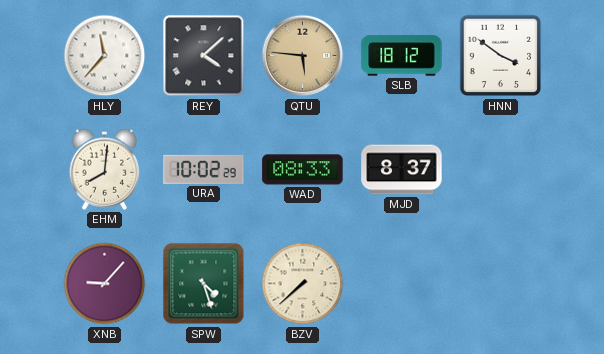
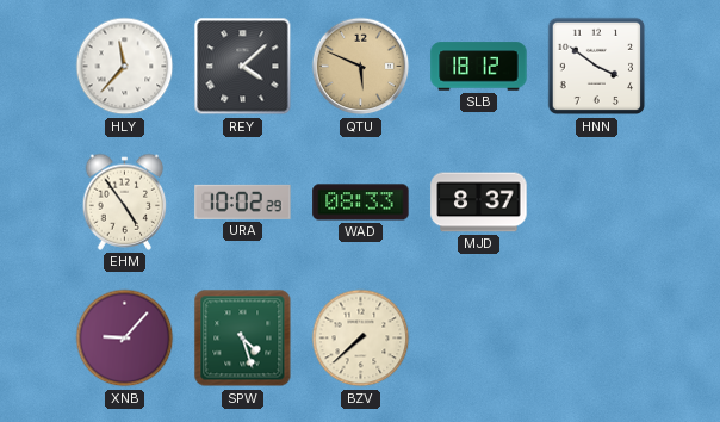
QTU: 5:46 -> 5:49 (361, 67)
EHM: 8:01 -> 4:54 (125, 201)
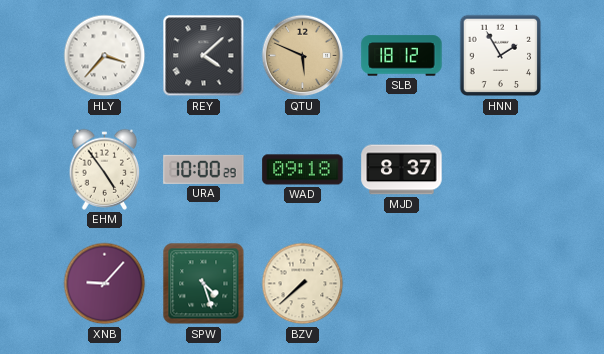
HLY: 11:37 -> 3:37 (105, 56)
HNN: 3:51 -> 1:55 (501, 56)
URA: 10:02 -> 10:00 (204, 169)
WAD: 08:33 -> 09:18 (303, 170)
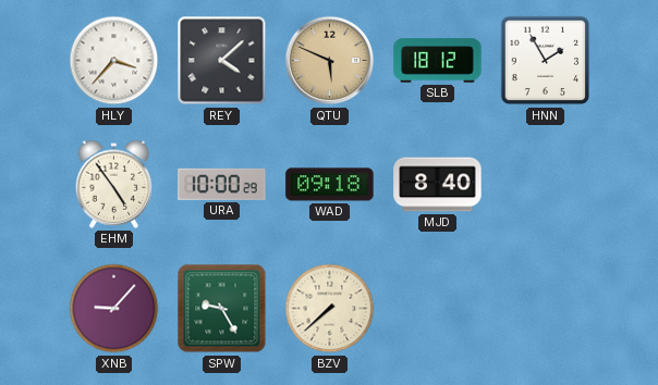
MJD: 8:37 -> 8:40 (438, 185)
SPW: 4:27 -> 9:25 (222, 309)
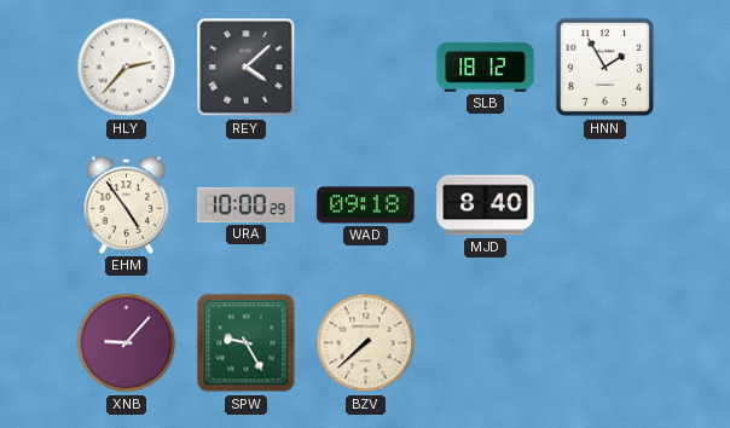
HLY: 3:37 -> 2:37 (127, 68)
QTU: 5:49 -> none (330, 61)
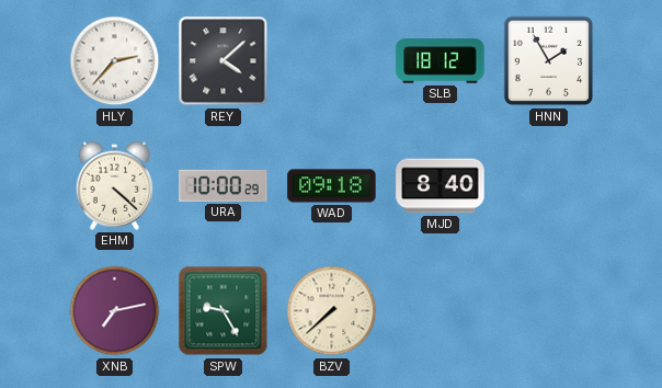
EHM: 4:54 -> 4:22 (115, 185)
XNB: 9:07 -> 7:13 (115, 311)
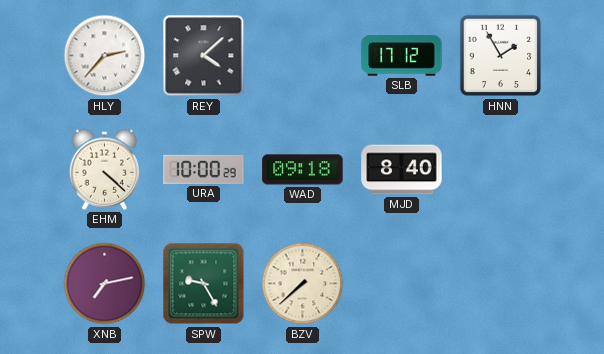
SLB: 18:12 -> 17:12 (402, 56)
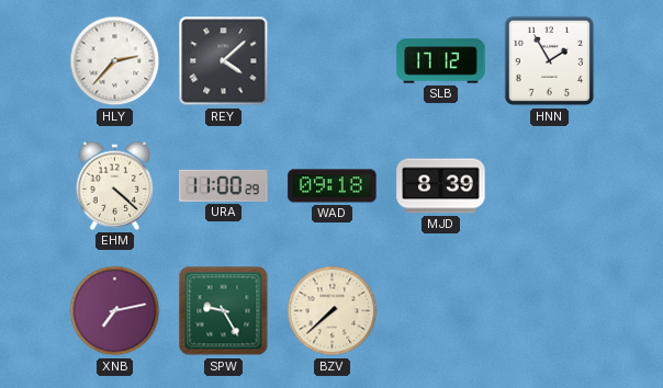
URA: 10:00 -> 11:00 (224, 185)
MJD: 8:40 -> 8:39 (441, 186)
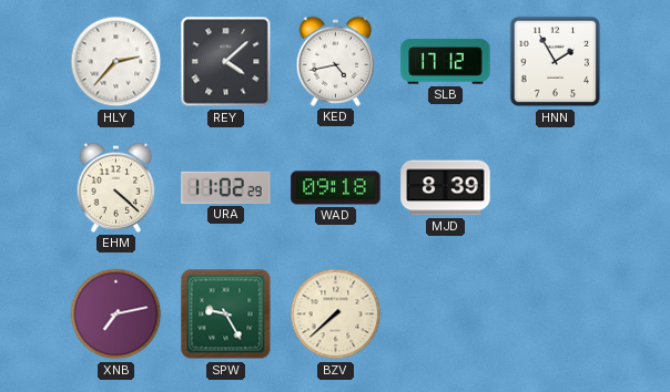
KED: none -> 4:43 (336, 61)
URA: 11:00 -> 11:02 (226, 187)
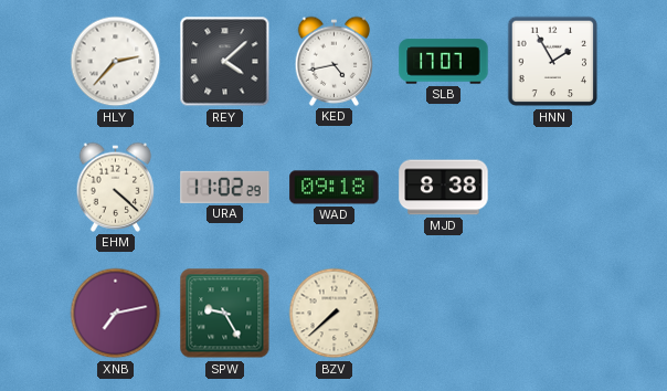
SLB: 17:12 -> 17:07 (444, 62)
MJD: 8:39 -> 8:38 (444, 188)
